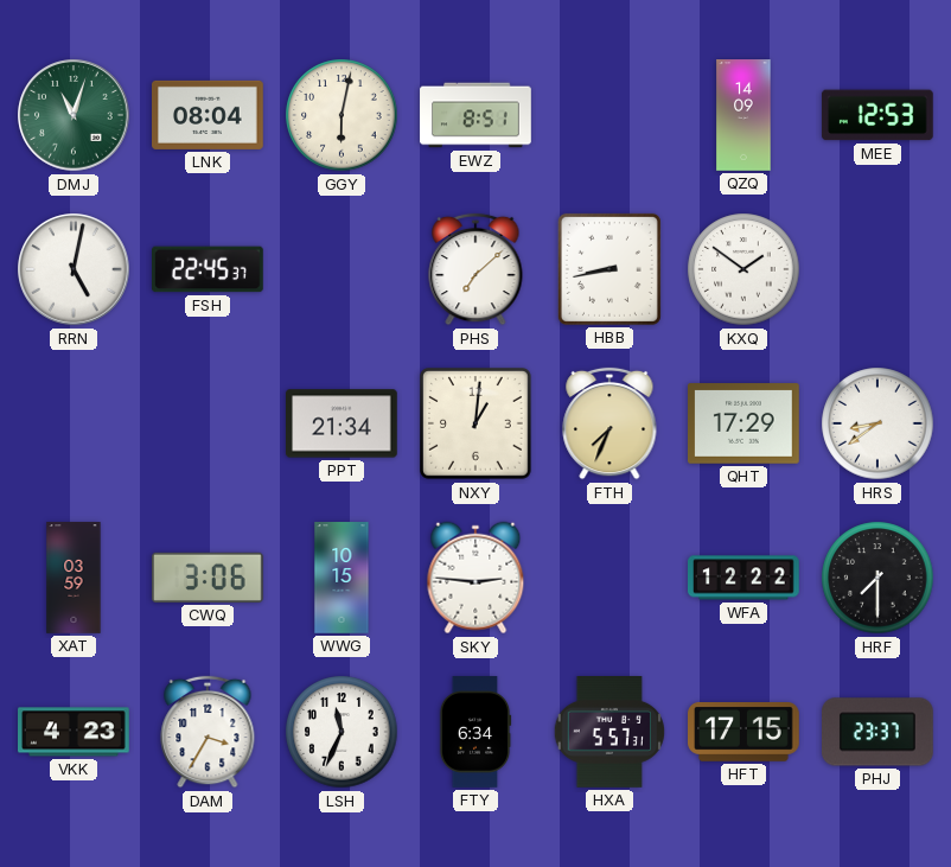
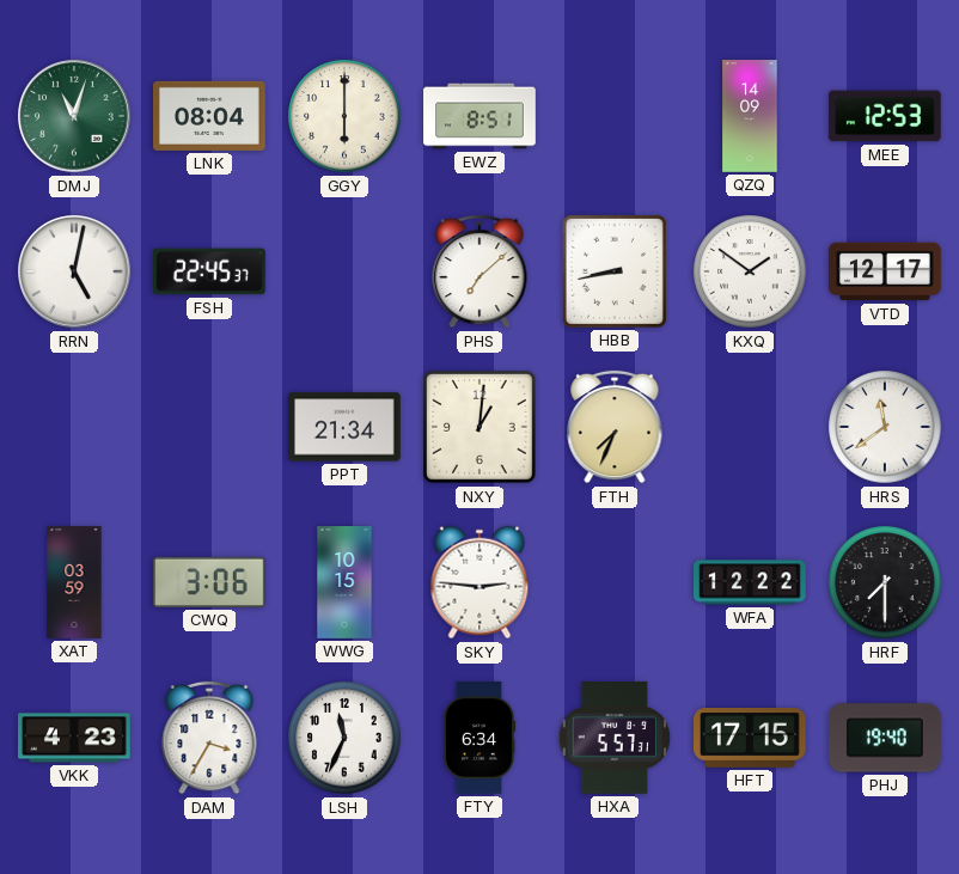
GGY: 6:02 -> 6:00 (344, 116)
VTD: none -> 12:17 (885, 271)
QHT: 17:29 -> none (745, 423)
HRS: 8:39 -> 11:39 (885, 427)
PHJ: 23:37 -> 19:40 (886, 738)
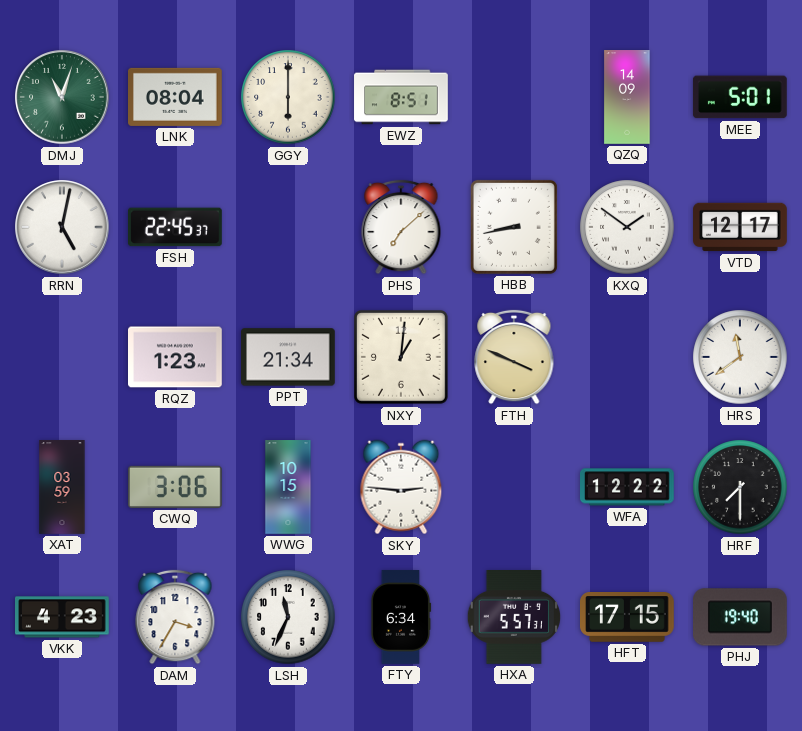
MEE: 12:53 -> 5:01 (740, 97)
RQZ: none -> 1:23 (176, 357)
FTH: 7:34 -> 3:49 (514, 357)
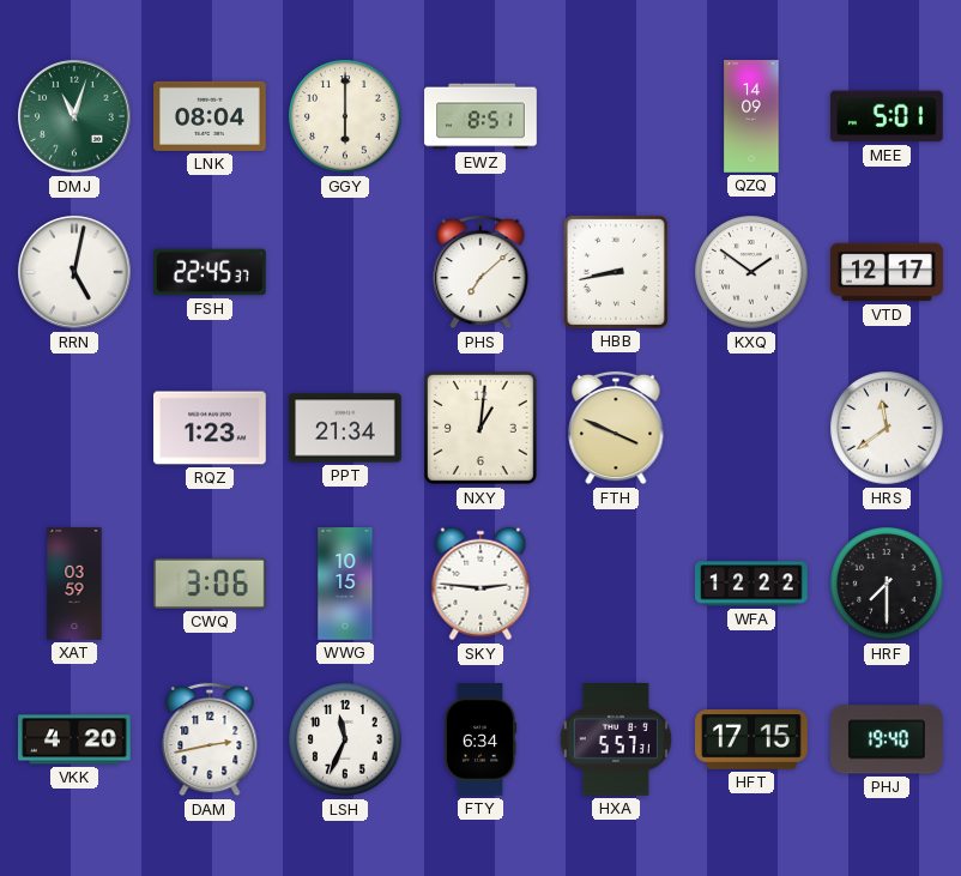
VKK: 4:23 -> 4:20 (75, 739)
DAM: 3:35 -> 2:43 (210, 739)
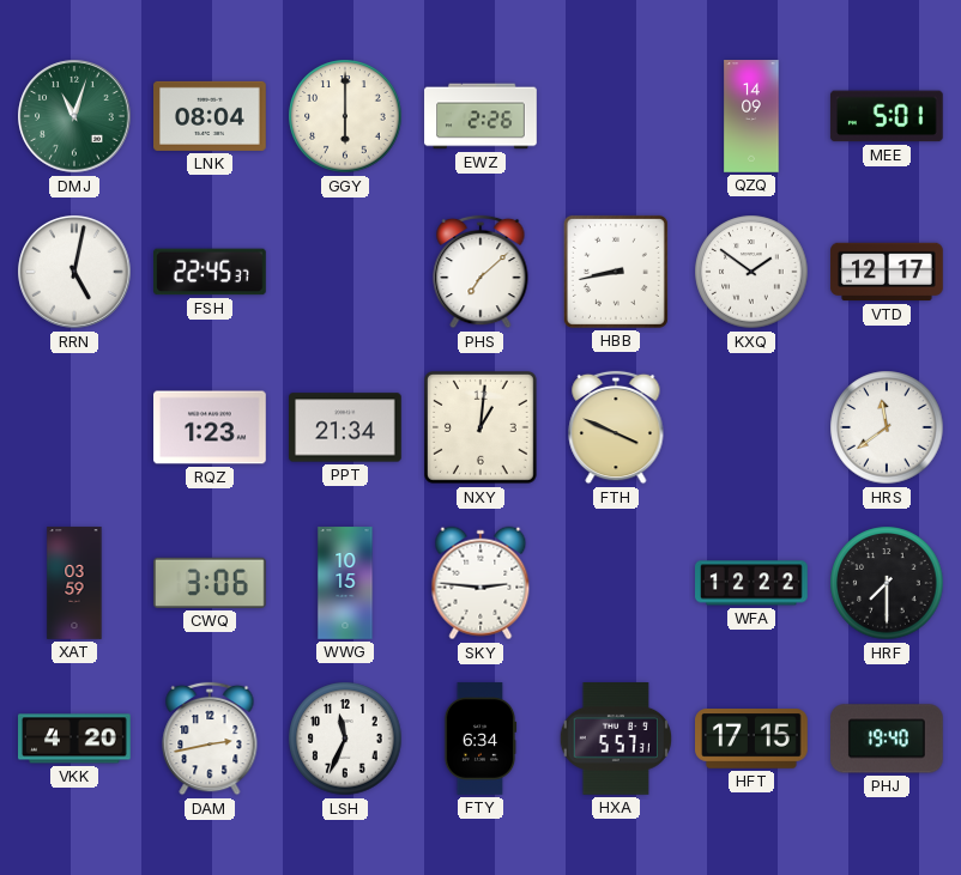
EWZ: 8:51 -> 2:26 (480, 116)
